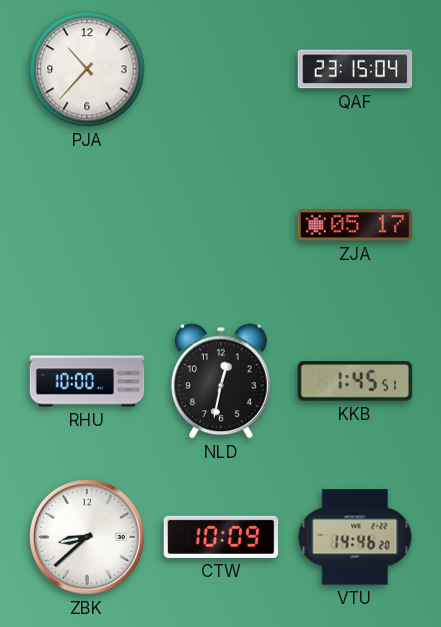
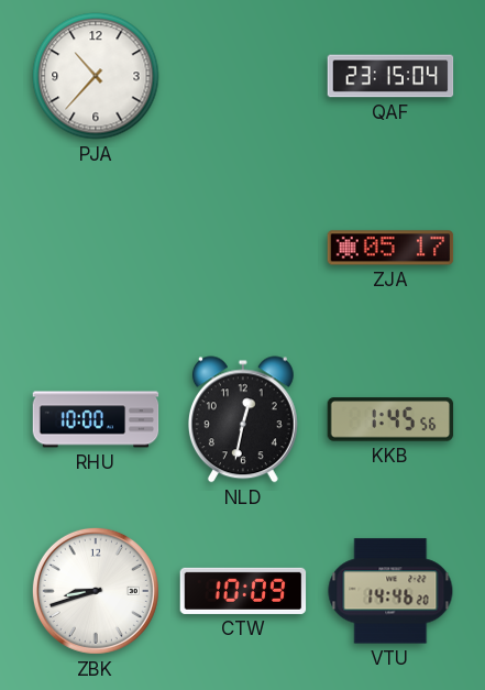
KKB: 1:45:51 -> 1:45:56 (390, 419)
ZBK: 8:38 -> 8:42 (96, 591)
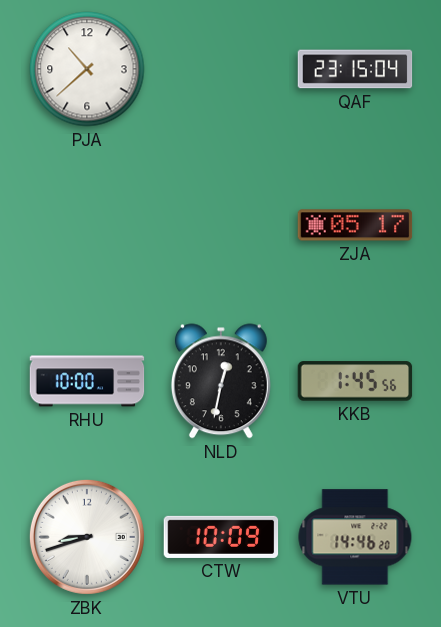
PJA: 10:37 -> 10:38 (87, 69)
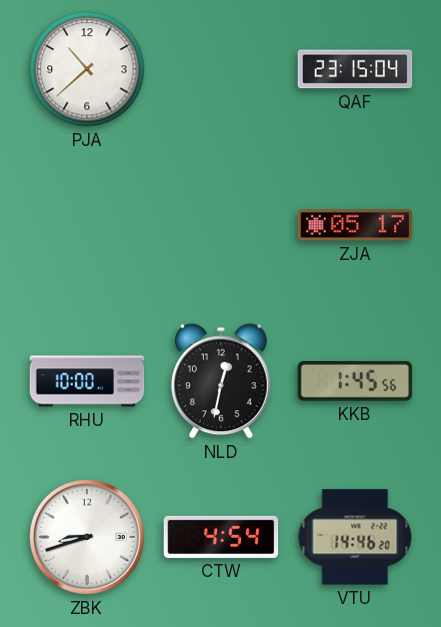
CTW: 10:09 -> 4:54 (221, 537)
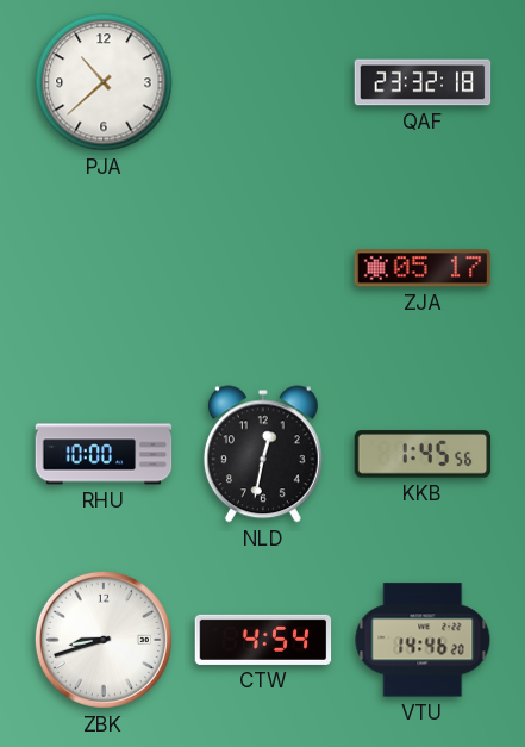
QAF: 23:15 -> 23:32 (423, 82)
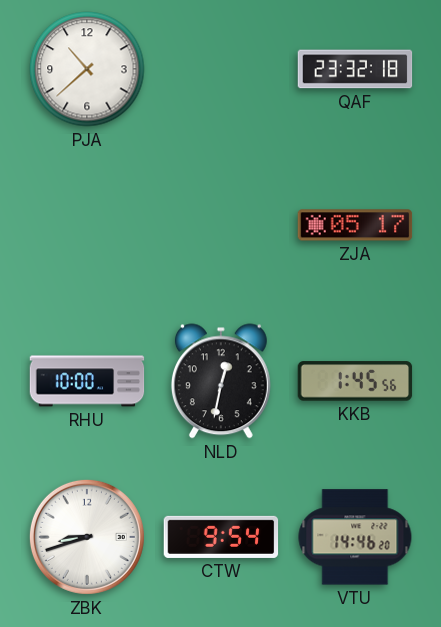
CTW: 4:54 -> 9:54 (221, 537)
